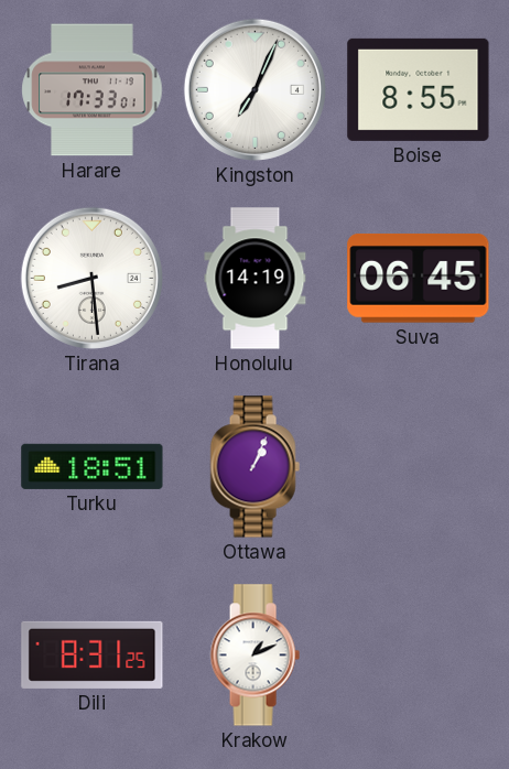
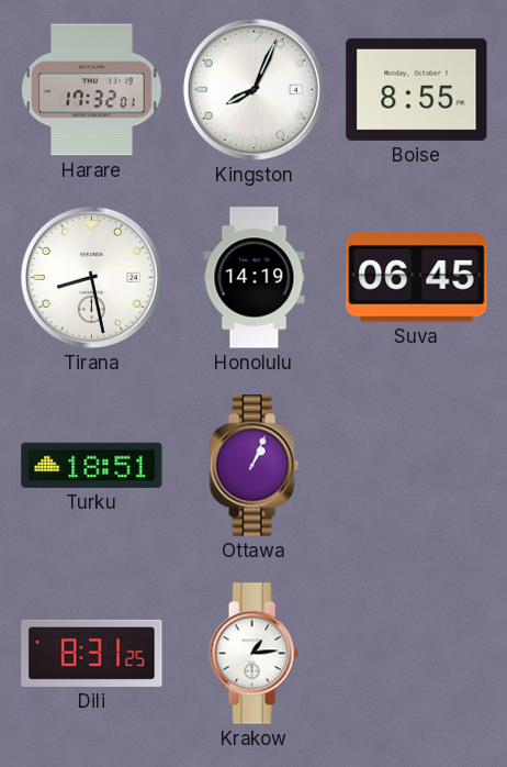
Harare: 17:33 -> 17:32 (92, 90)
Kingston: 7:04 -> 8:04 (253, 89)
Tirana: 8:29 -> 8:28 (91, 277)
Krakow: 1:11 -> 1:14 (253, 654)
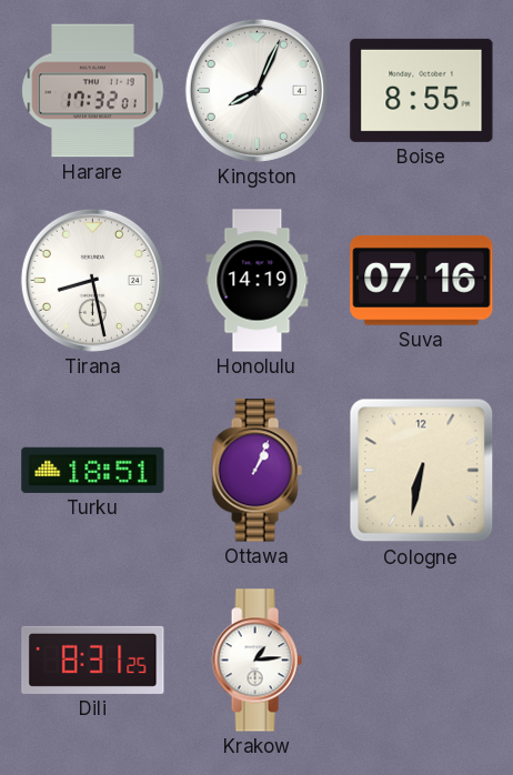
Suva: 06:45 -> 07:16 (422, 280)
Cologne: none -> 6:32 (422, 471)
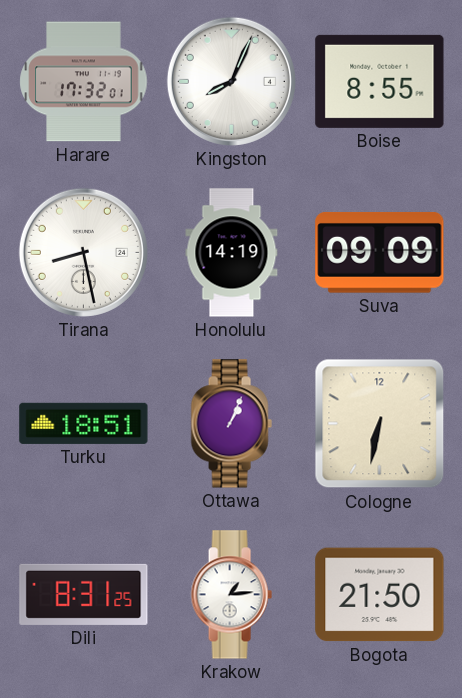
Suva: 07:16 -> 09:09 (380, 252)
Bogota: none -> 21:50 (380, 595)
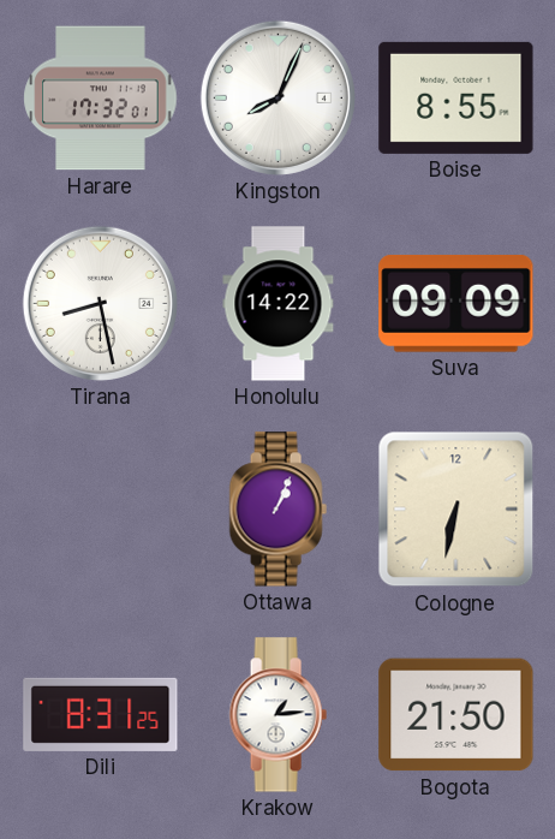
Honolulu: 14:19 -> 14:22 (279, 304)
Turku: 18:51 -> none (84, 423)
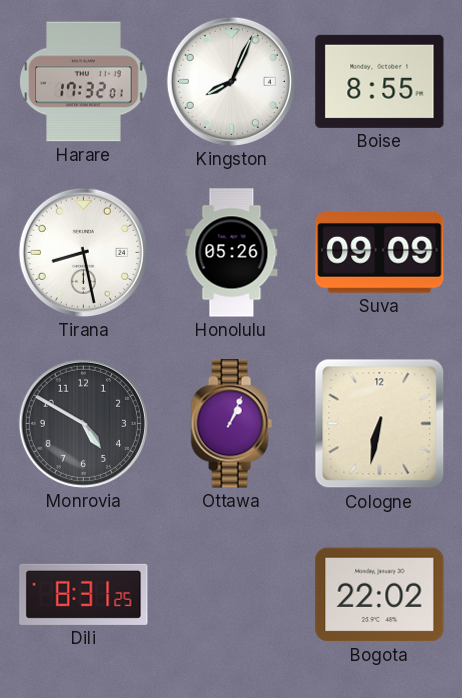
Honolulu: 14:22 -> 05:26 (232, 253)
Monrovia: none -> 4:50 (83, 423)
Krakow: 1:14 -> none (277, 715)
Bogota: 21:50 -> 22:02 (380, 595)
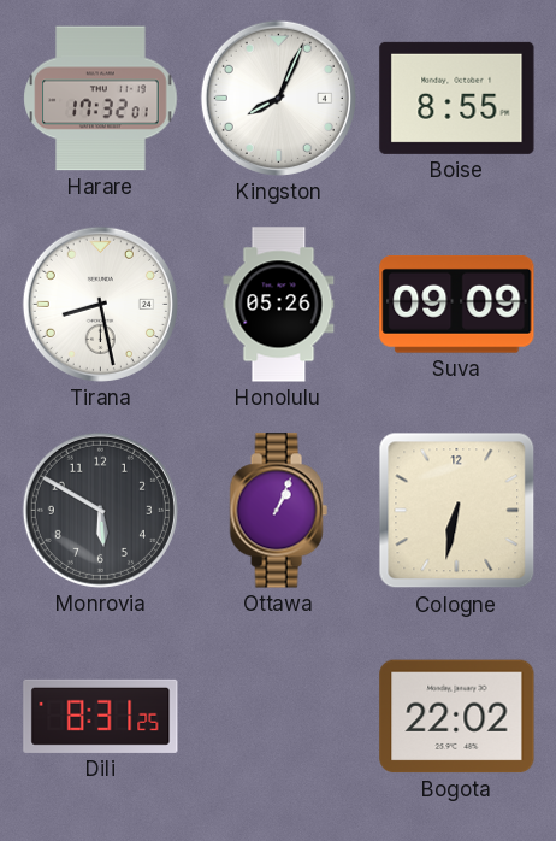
Monrovia: 4:50 -> 5:50 (100, 510)
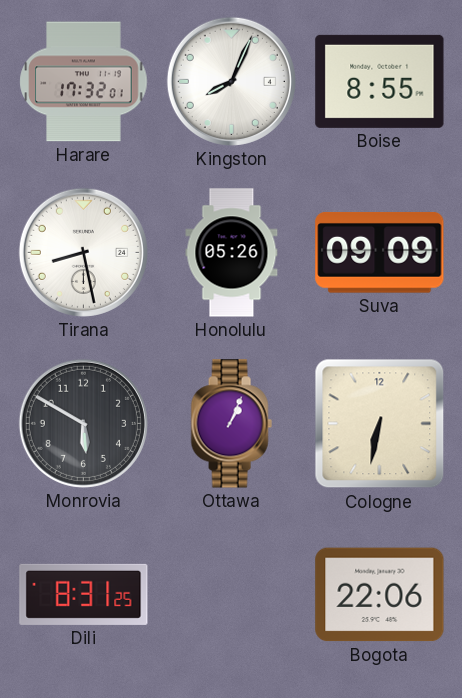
Bogota: 22:02 -> 22:06 (380, 595)
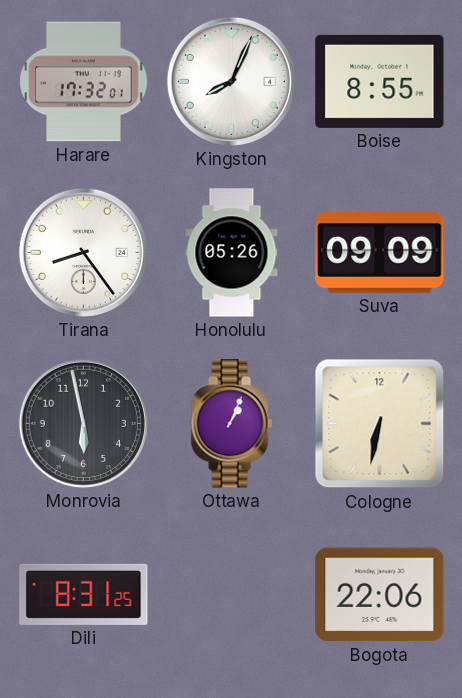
Tirana: 8:28 -> 8:24 (83, 252)
Monrovia: 5:50 -> 5:58 (83, 423)
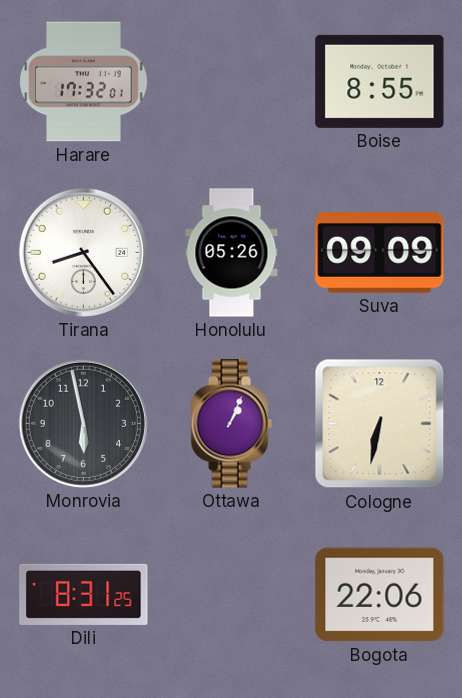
Kingston: 8:04 -> none (231, 81)
